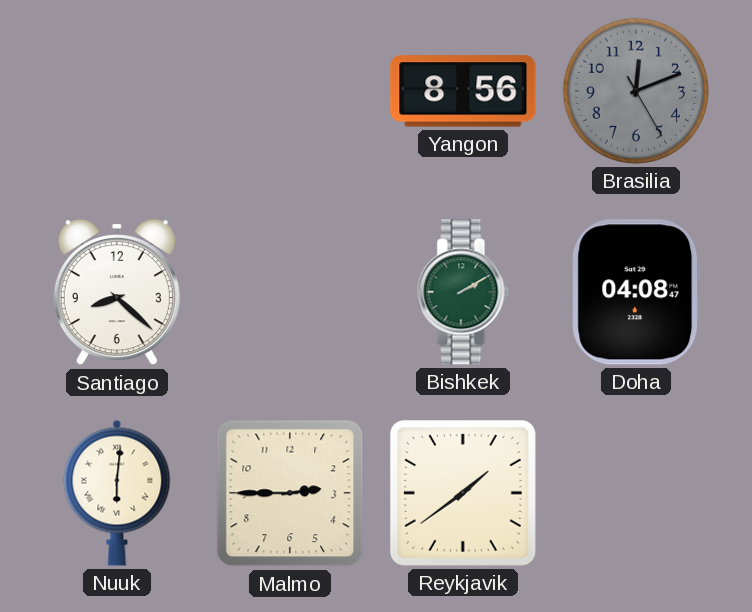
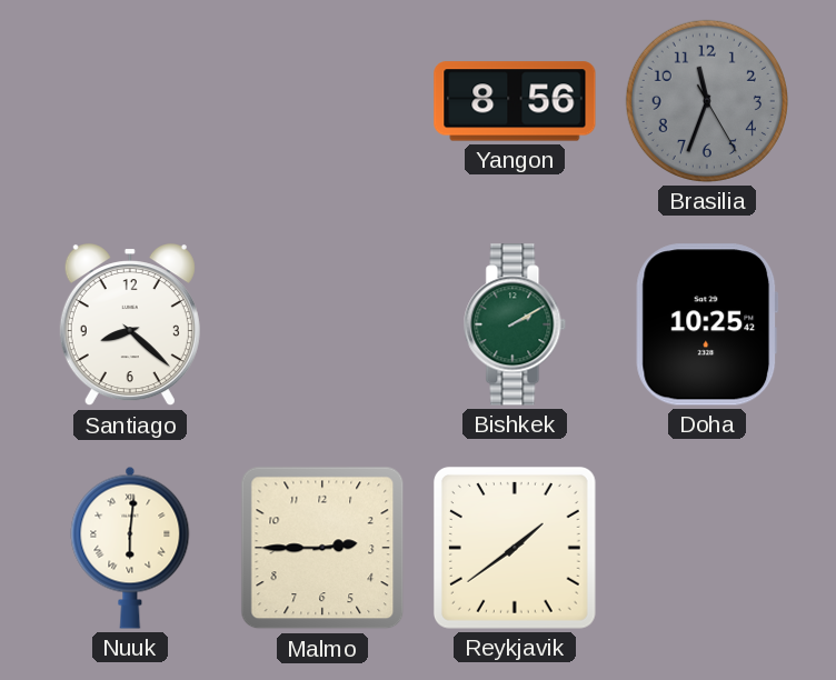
Brasilia: 12:11 -> 11:33 (707, 101)
Doha: 04:08 -> 10:25 (707, 324)
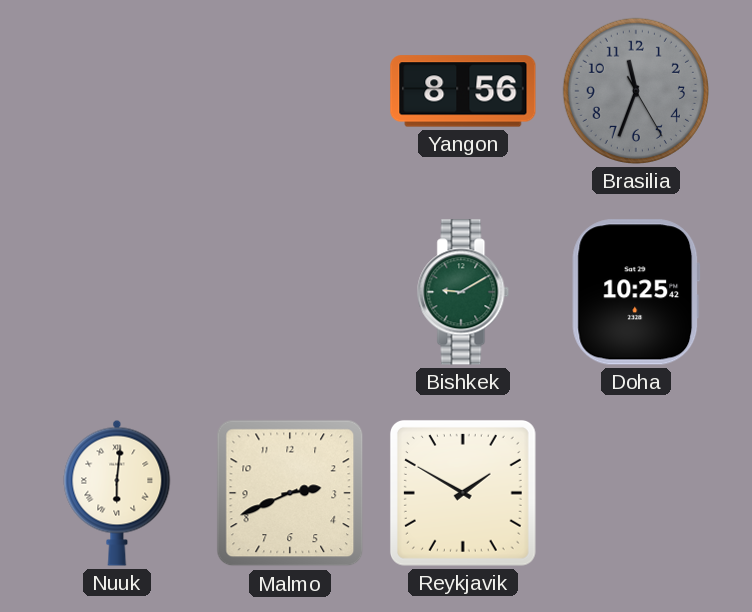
Santiago: 8:22 -> none (130, 326)
Bishkek: 2:10 -> 9:10 (463, 292)
Malmo: 2:45 -> 2:41 (290, 493)
Reykjavik: 1:39 -> 1:50 (463, 493)
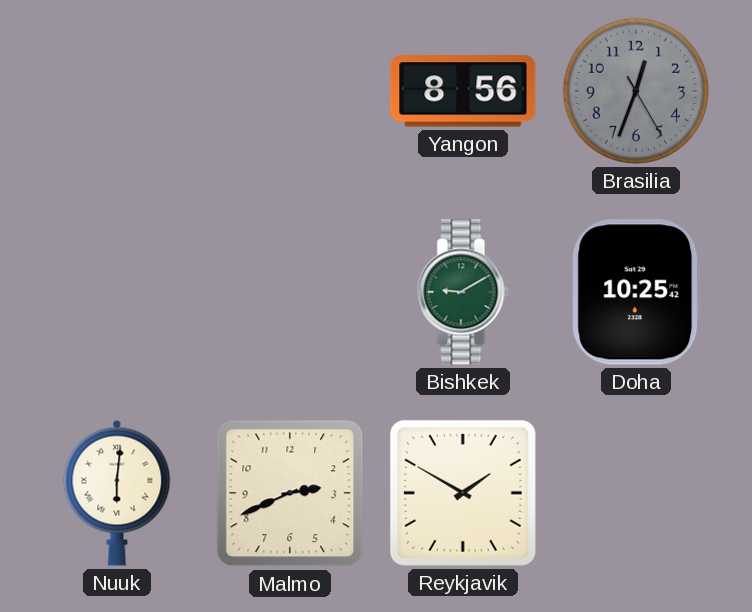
Brasilia: 11:33 -> 12:33 (636, 91)
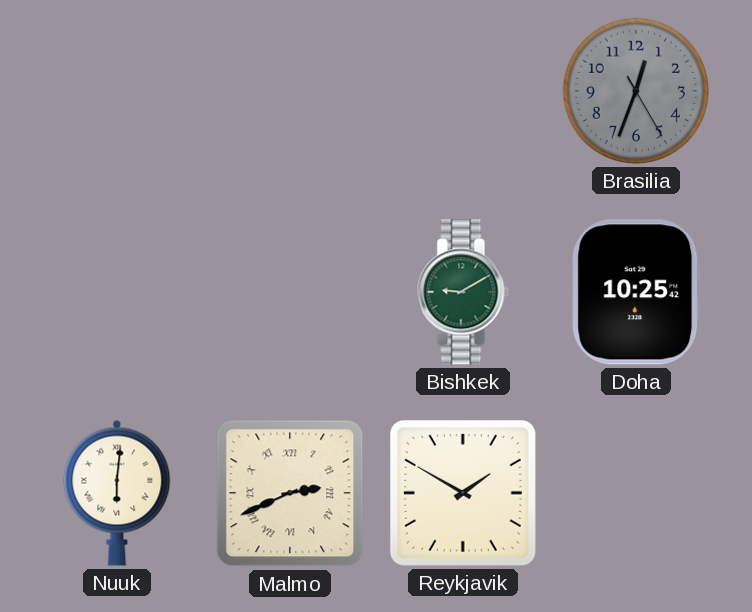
Yangon: 8:56 -> none (463, 91)
Malmo numerals: Arabic -> Roman (290, 493)
